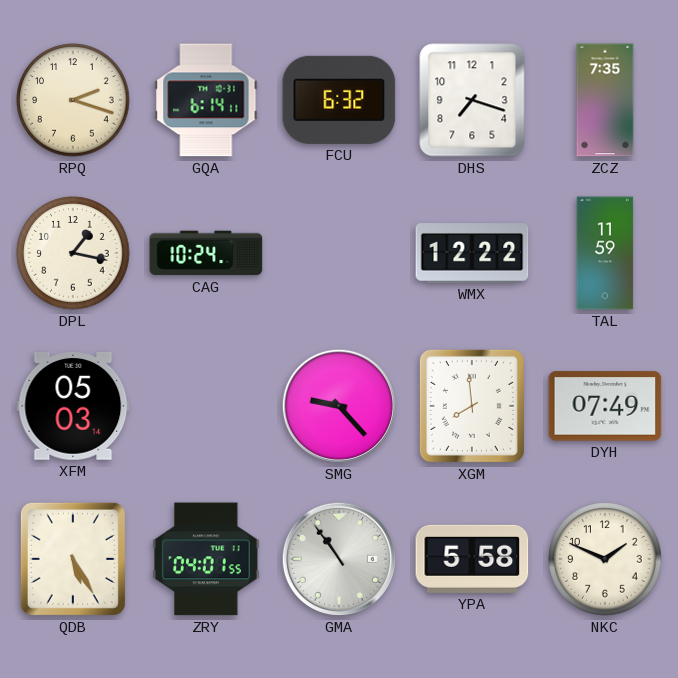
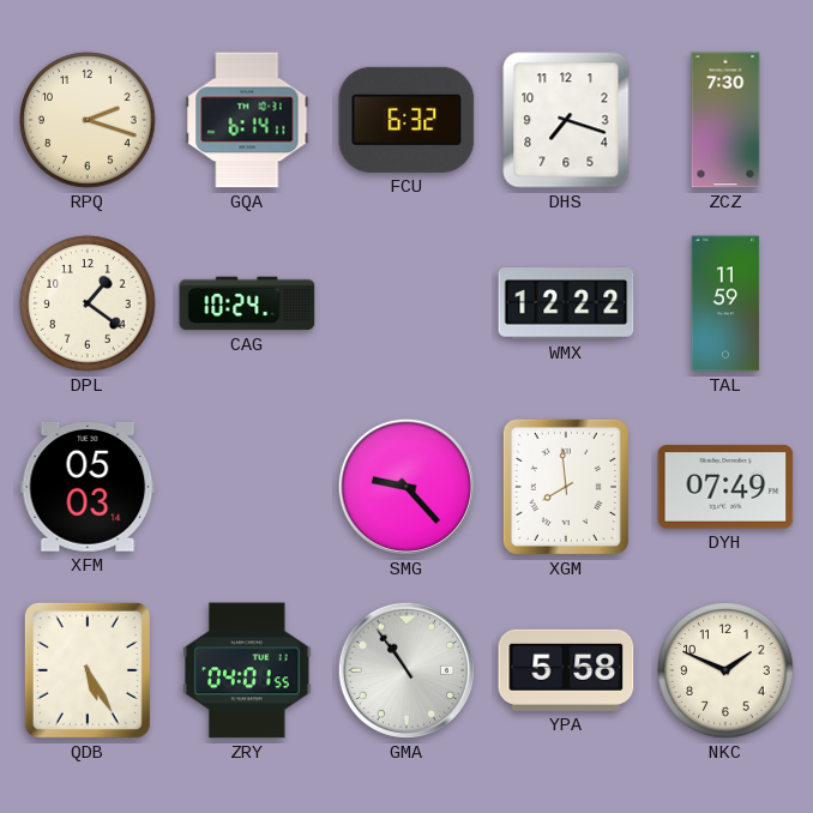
ZCZ: 7:35 -> 7:30 (725, 120)
DPL: 1:17 -> 1:21 (88, 303)
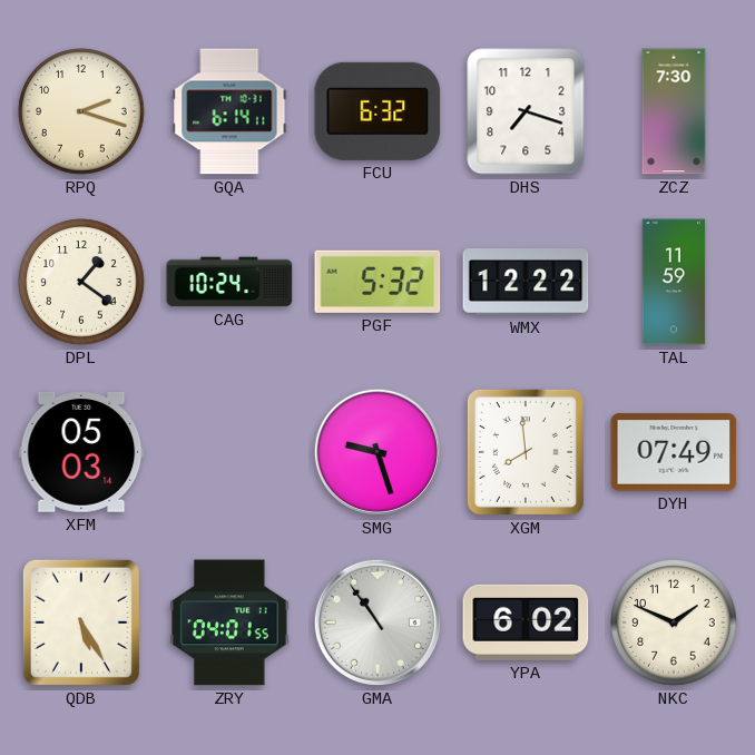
PGF: none -> 5:32 (377, 282)
SMG: 9:23 -> 9:27 (377, 452)
YPA: 5:58 -> 6:02 (526, 622)
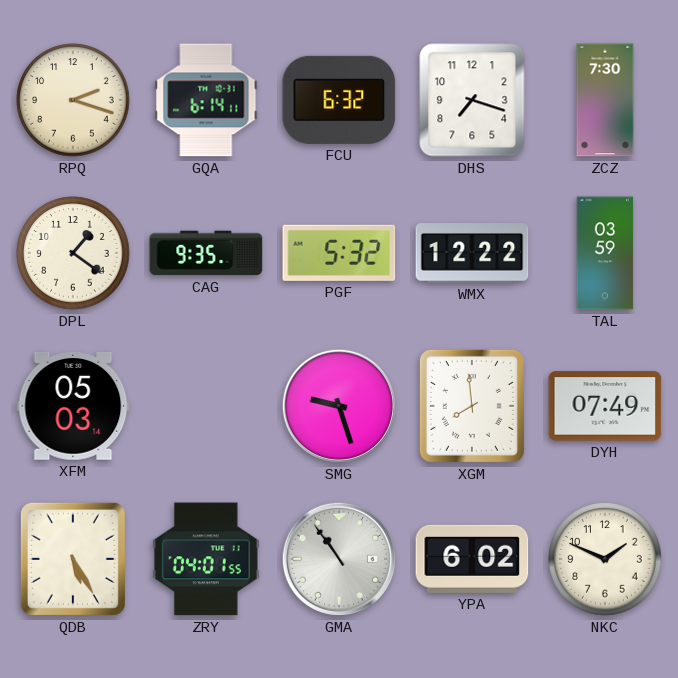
CAG: 10:24 -> 9:35 (206, 253)
TAL: 11:59 -> 03:59 (605, 253)
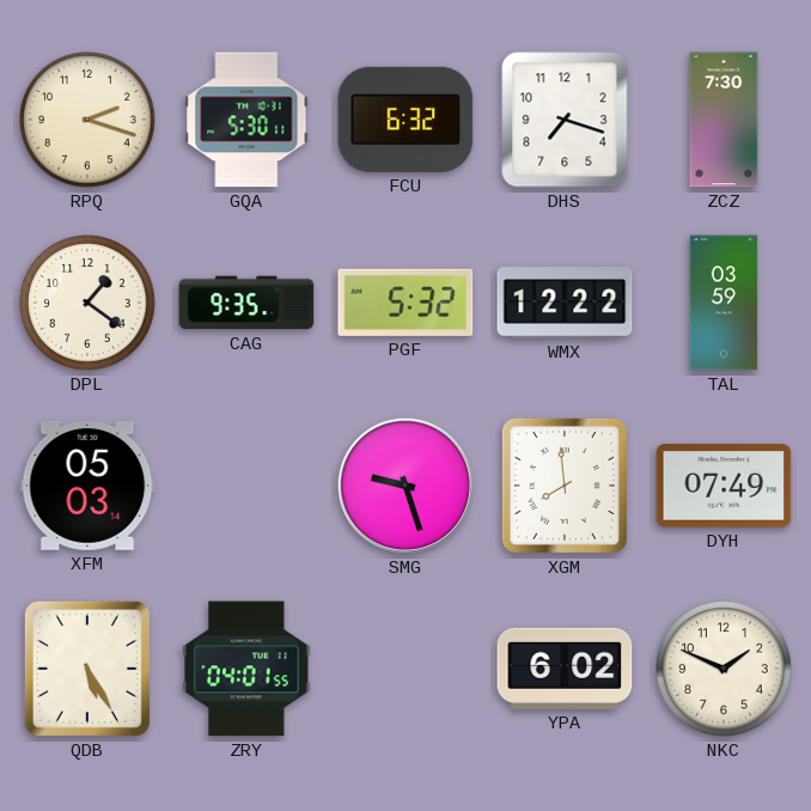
GQA: 6:14 -> 5:30 (246, 120)
GMA: 10:54 -> none (339, 559)
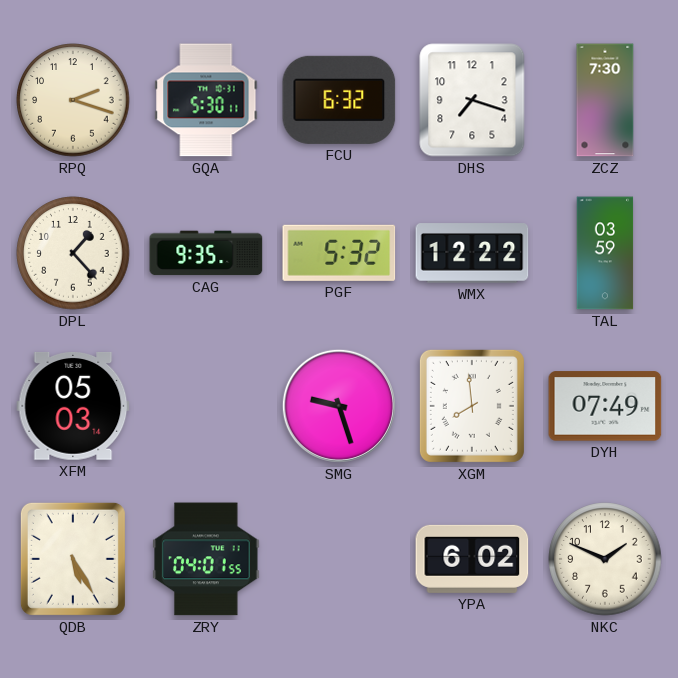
DPL: 1:21 -> 1:23 (73, 253)
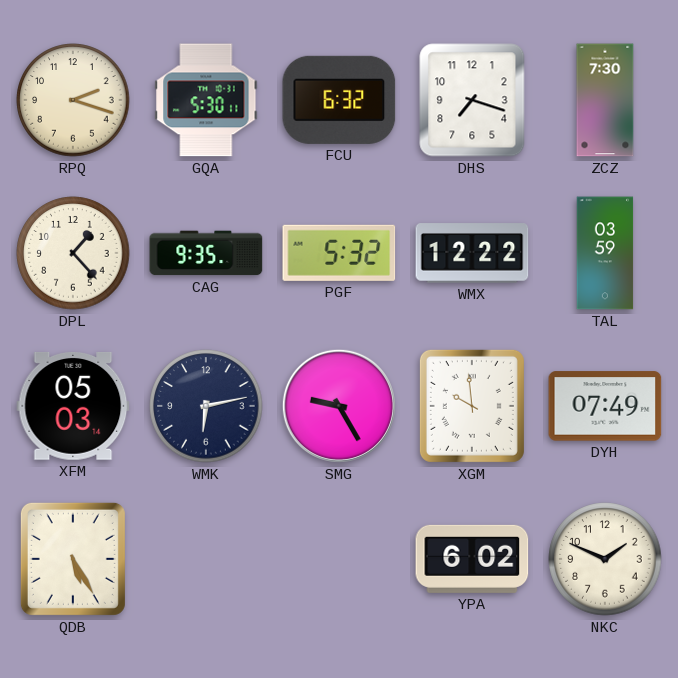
WMK: none -> 6:13 (206, 406)
SMG: 9:27 -> 9:25 (339, 406)
XGM: 7:59 -> 9:59 (472, 406)
ZRY: 04:01 -> none (206, 559)
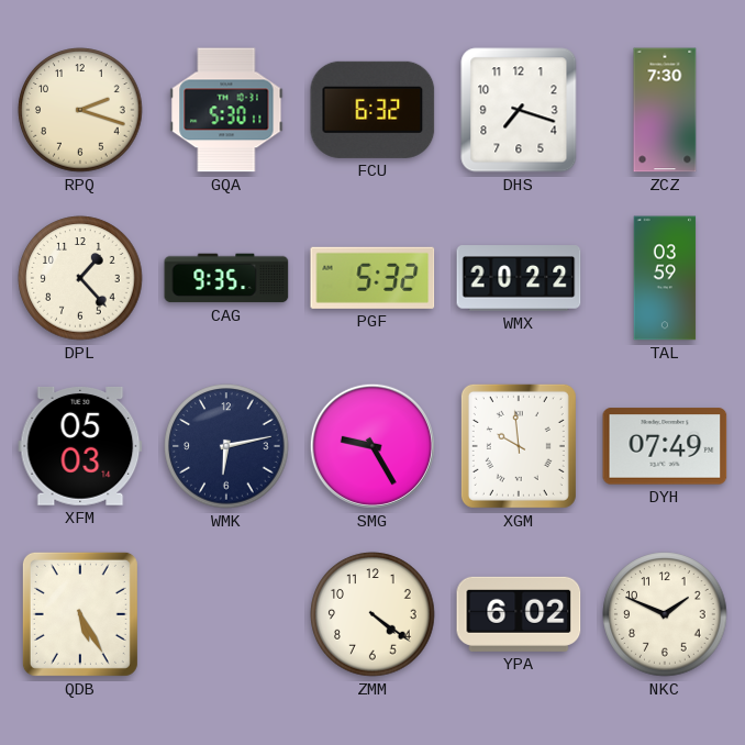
WMX: 12:22 -> 20:22 (519, 278)
ZMM: none -> 4:21 (372, 614)
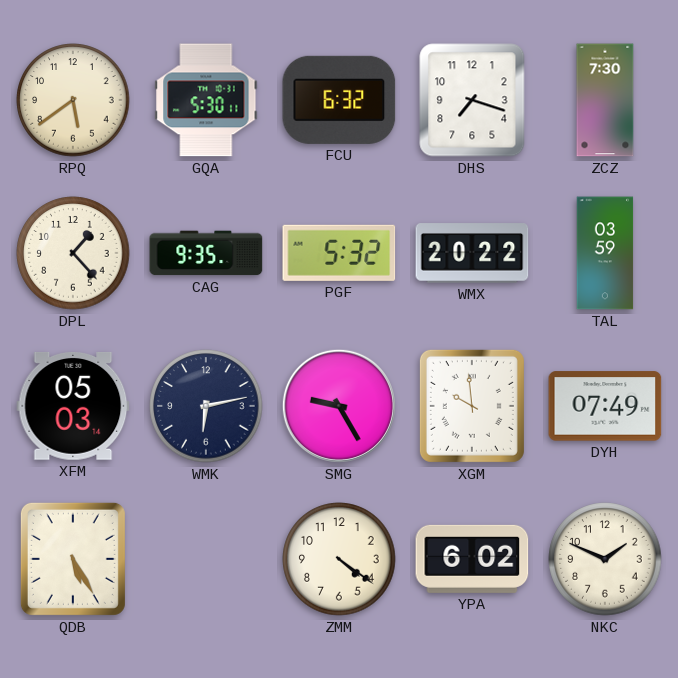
RPQ: 2:18 -> 5:39 (73, 100)
